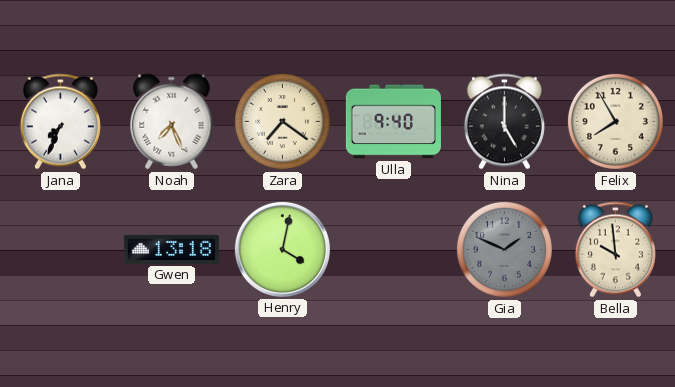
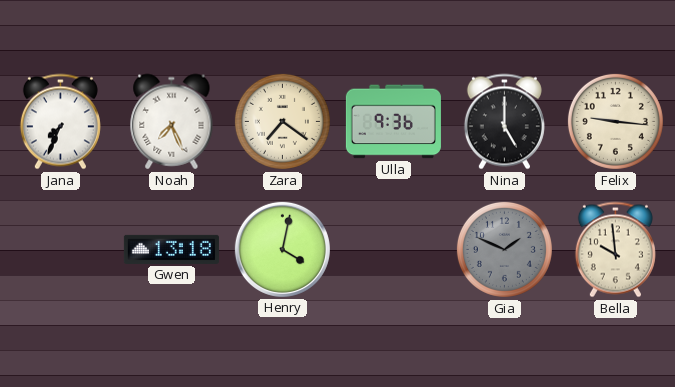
Ulla: 9:40 -> 9:36 (393, 122)
Felix: 7:55 -> 9:16 (615, 121)
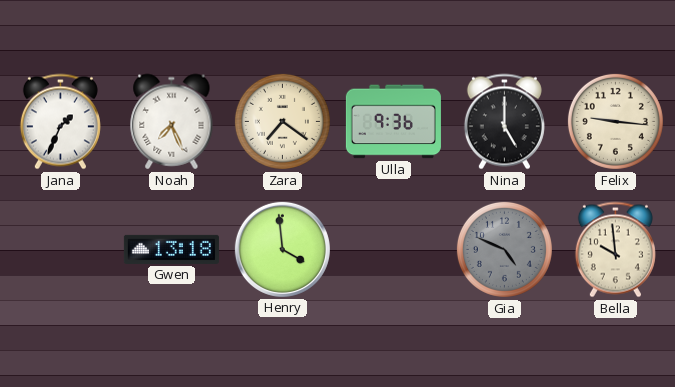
Jana: 7:34 -> 1:34 (60, 122)
Henry: 4:02 -> 3:59 (282, 249)
Gia: 1:49 -> 4:49 (504, 249)
